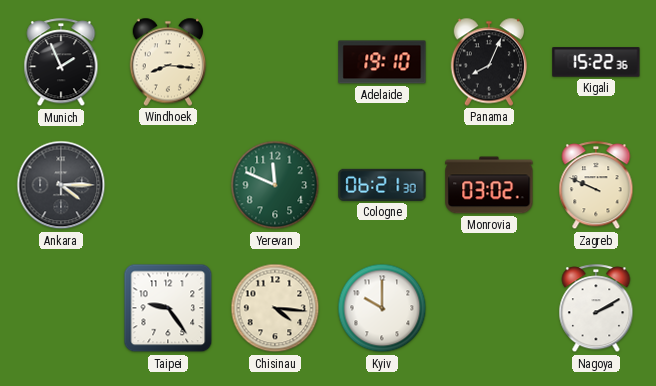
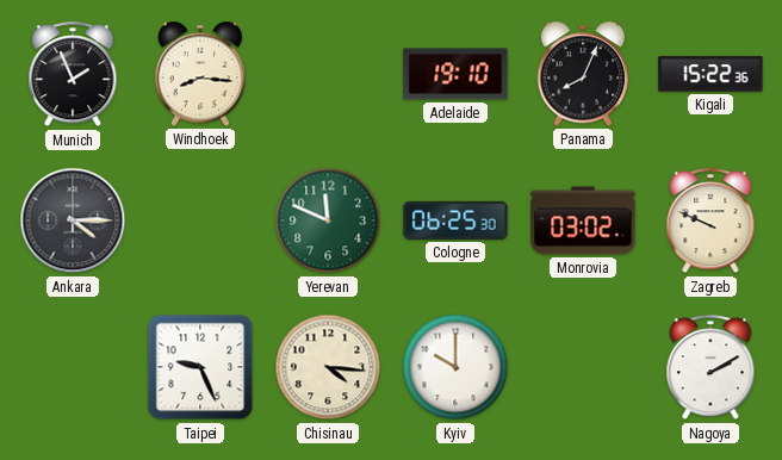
Cologne: 06:21 -> 06:25 (455, 220)
Taipei: 9:24 -> 9:26 (200, 367)
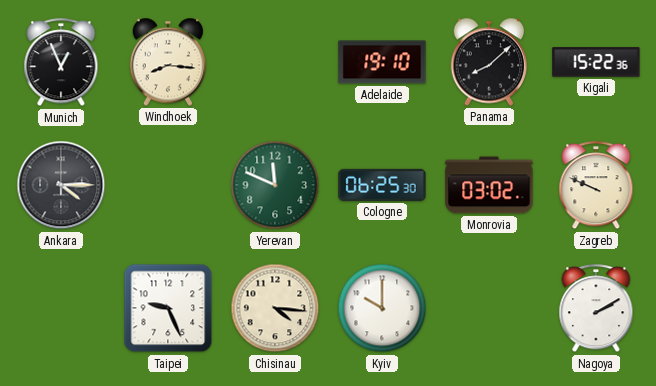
Munich: 1:56 -> 12:56 (61, 63)
Panama: 8:04 -> 8:08 (489, 62)
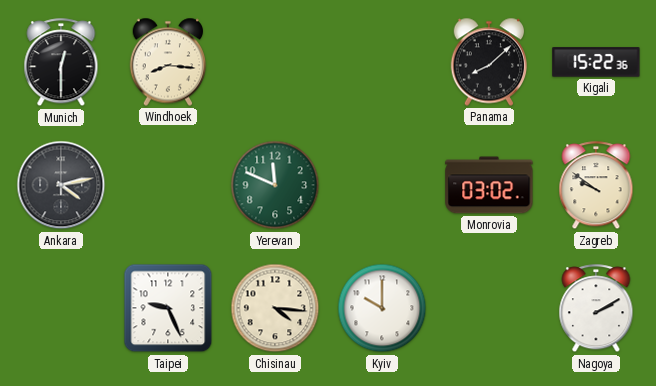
Munich: 12:56 -> 12:30 (61, 63)
Adelaide: 19:10 -> none (382, 62)
Ankara: 4:15 -> 4:13 (61, 185)
Cologne: 06:25 -> none (382, 185)
Zagreb: 9:49 -> 9:51 (596, 186)
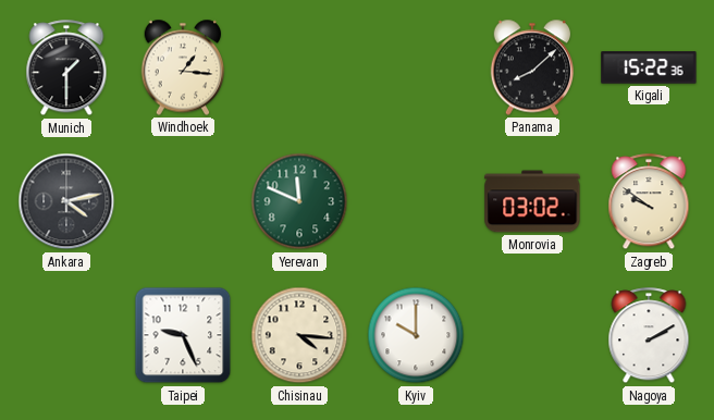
Munich: 12:30 -> 1:30 (66, 69)
Windhoek: 8:16 -> 1:16 (183, 67)
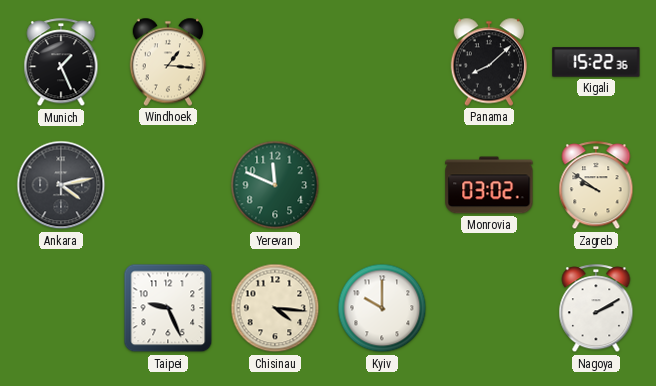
Munich: 1:30 -> 1:26 (61, 63)
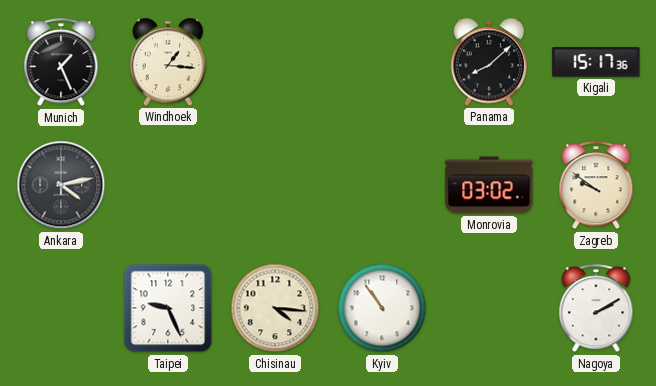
Kigali: 15:22 -> 15:17 (596, 62)
Yerevan: 11:49 -> none (275, 185)
Kyiv: 10:00 -> 10:54 (382, 308)
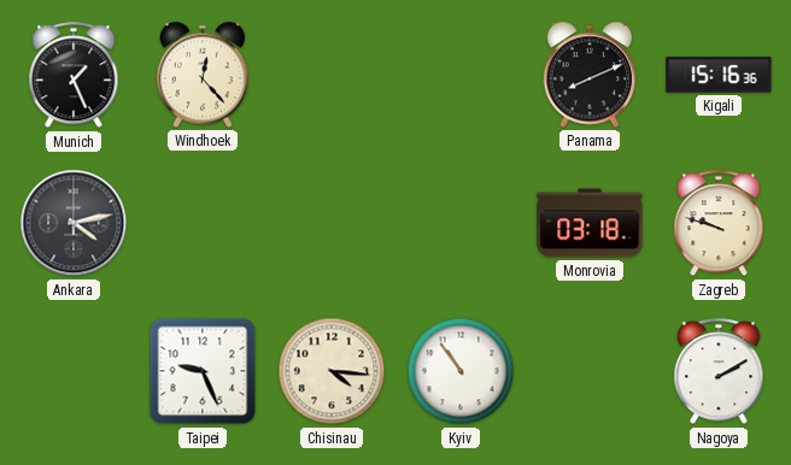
Windhoek: 1:16 -> 12:23 (203, 75)
Panama: 8:08 -> 8:11 (590, 75)
Kigali: 15:17 -> 15:16 (719, 75)
Monrovia: 03:02 -> 03:18 (590, 223)
Zagreb: 9:51 -> 9:48 (719, 224)
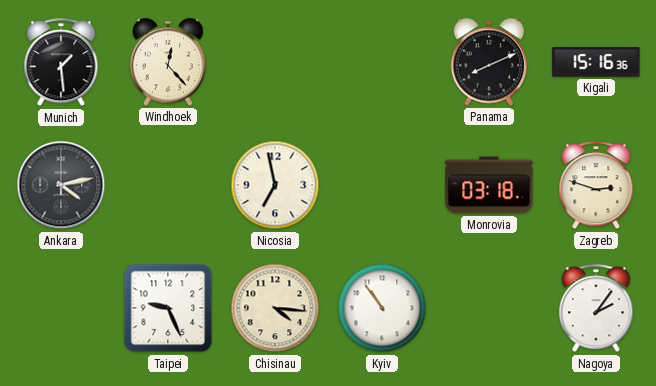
Munich: 1:26 -> 1:29 (61, 63)
Nicosia: none -> 6:58 (275, 185)
Zagreb: 9:48 -> 2:48 (596, 186)
Nagoya: 2:10 -> 2:06 (596, 309)
